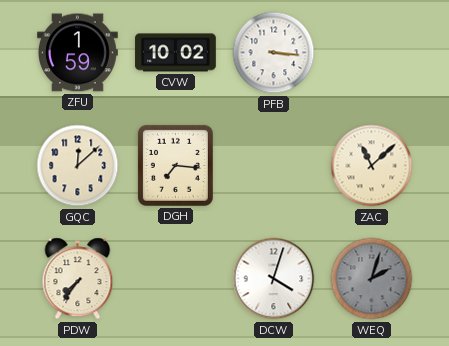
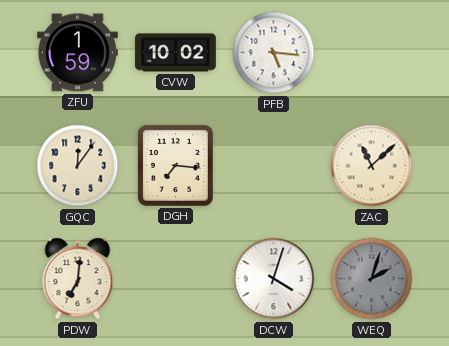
PFB: 3:16 -> 5:16 (274, 53)
GQC: 12:08 -> 12:06 (78, 166)
PDW: 7:36 -> 7:01 (78, 279)
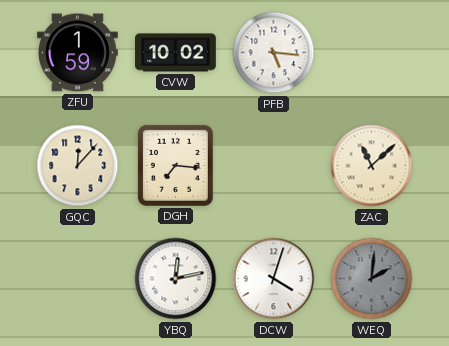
GQC: 12:06 -> 12:07 (78, 166)
PDW: 7:01 -> none (78, 279)
YBQ: none -> 12:13 (176, 279)
WEQ: 2:03 -> 2:01 (372, 279)
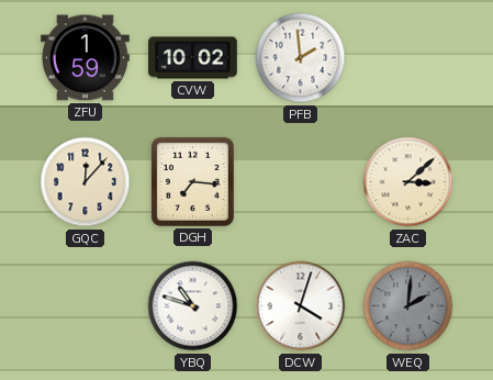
PFB: 5:16 -> 1:59 (301, 58)
ZAC: 11:08 -> 3:08 (408, 182)
YBQ: 12:13 -> 10:48 (193, 306)
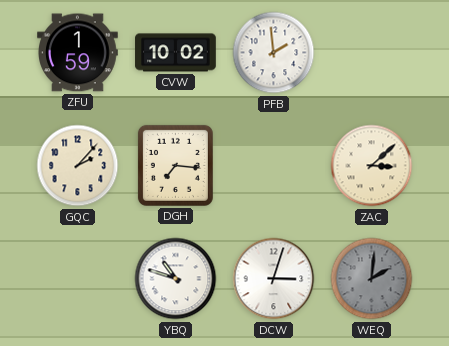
GQC: 12:07 -> 2:07 (78, 166)
DCW: 4:03 -> 3:03 (274, 279)
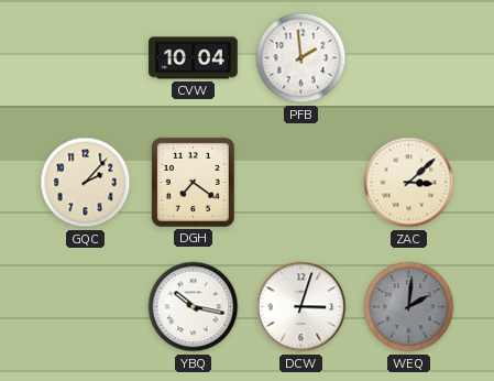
ZFU: 1:59 -> none (78, 53)
CVW: 10:02 -> 10:04 (194, 58)
DGH: 7:16 -> 7:21 (193, 182)
YBQ: 10:48 -> 10:17 (194, 307)
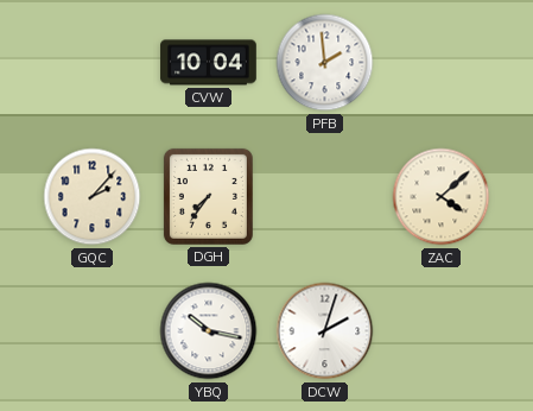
DGH: 7:21 -> 7:36 (208, 196)
ZAC: 3:08 -> 4:08 (442, 197)
DCW: 3:03 -> 2:03 (325, 331)
WEQ: 2:01 -> none (409, 307)
